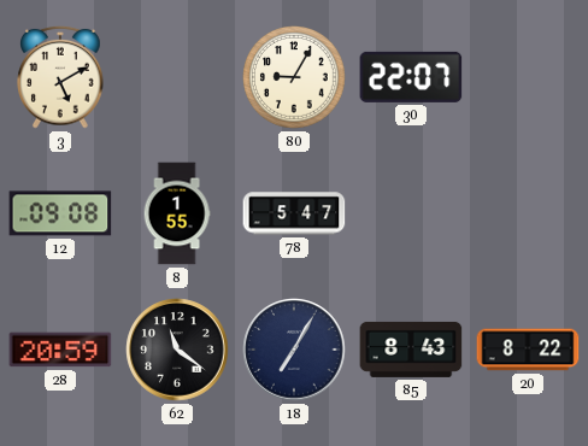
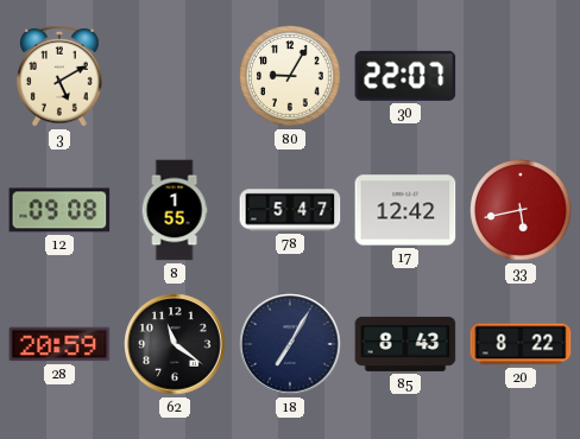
17: none -> 12:42 (405, 210)
33: none -> 5:43 (521, 210)
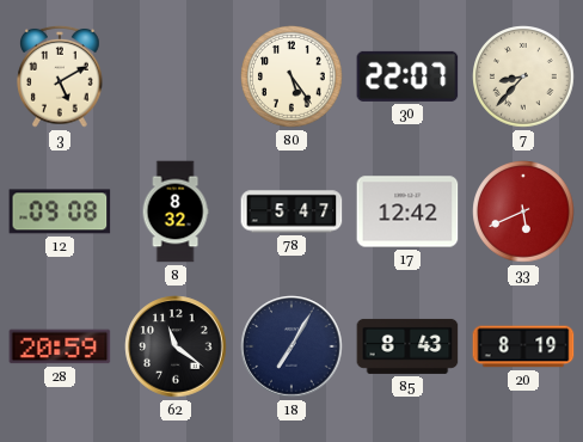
80: 9:05 -> 5:24 (291, 76)
7: none -> 8:37 (523, 76)
8: 1:55 -> 8:32 (176, 211)
33: 5:43 -> 5:41 (523, 211)
20: 8:22 -> 8:19 (523, 346)
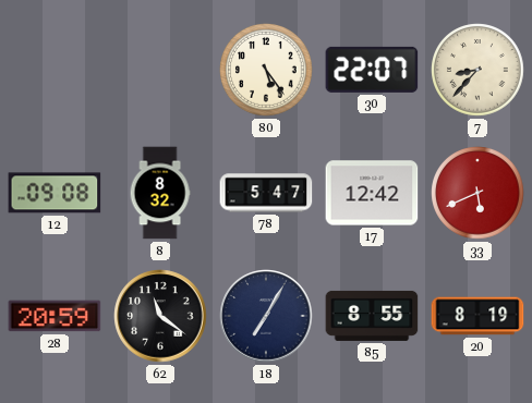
3: 5:10 -> none (60, 76)
85: 8:43 -> 8:55 (372, 316)
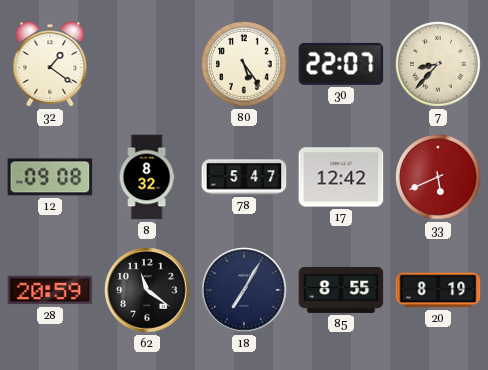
32: none -> 1:21 (50, 64)
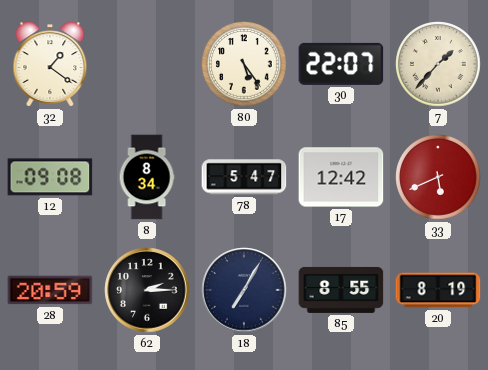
7: 8:37 -> 1:37 (438, 64)
8: 8:32 -> 8:34 (147, 177)
62: 11:21 -> 2:15 (147, 290)
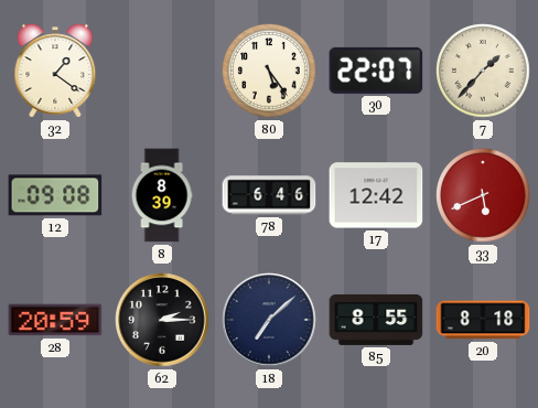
8: 8:34 -> 8:39 (162, 195)
78: 5:47 -> 6:46 (269, 195)
18: 7:05 -> 7:08 (269, 320)
20: 8:19 -> 8:18 (483, 320)
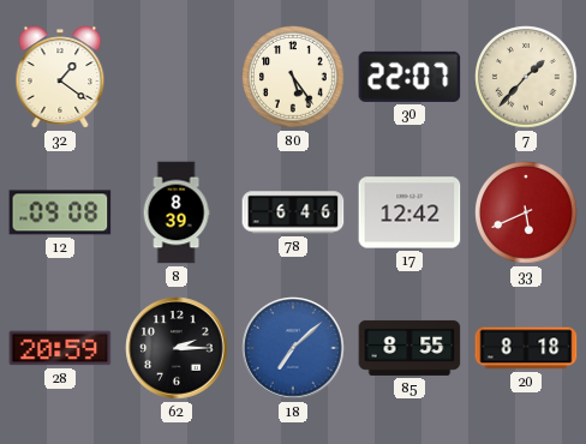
18 dial: navy -> blue (293, 348)
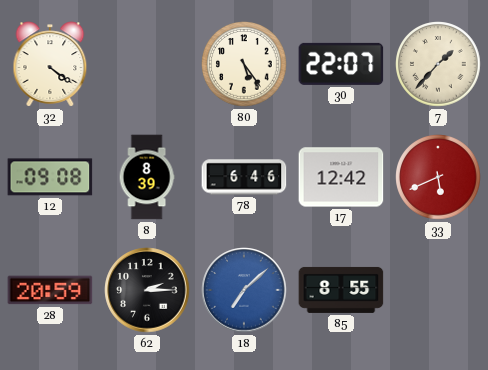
32: 1:21 -> 4:21 (50, 64)
20: 8:18 -> none (526, 348)
